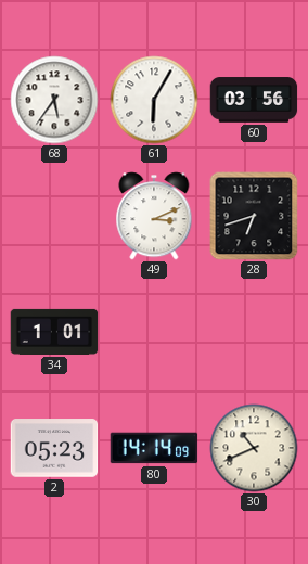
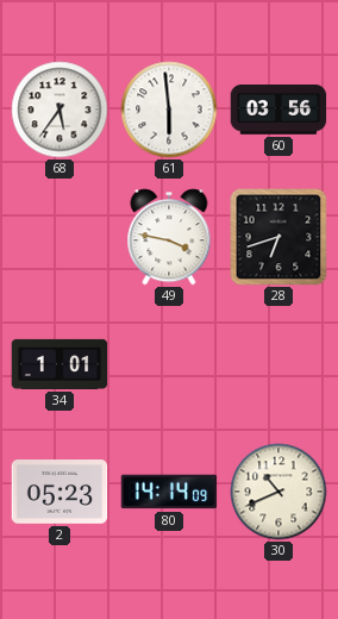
61: 6:05 -> 5:59 (169, 110)
49: 3:11 -> 3:47 (169, 237)
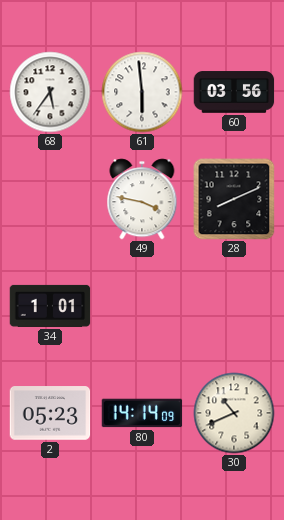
28: 6:42 -> 8:11 (234, 199)
